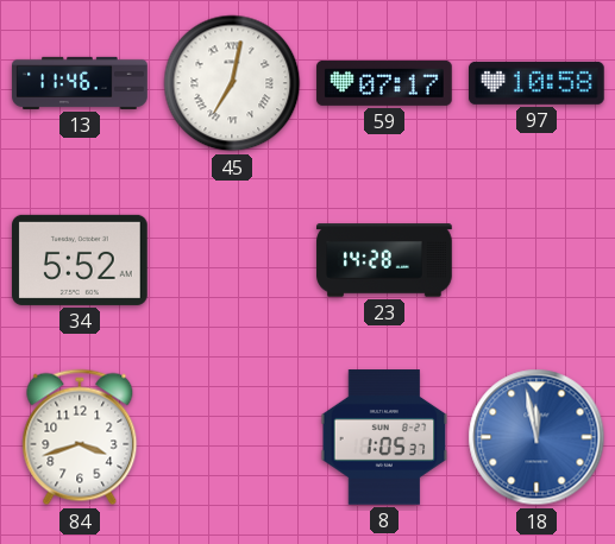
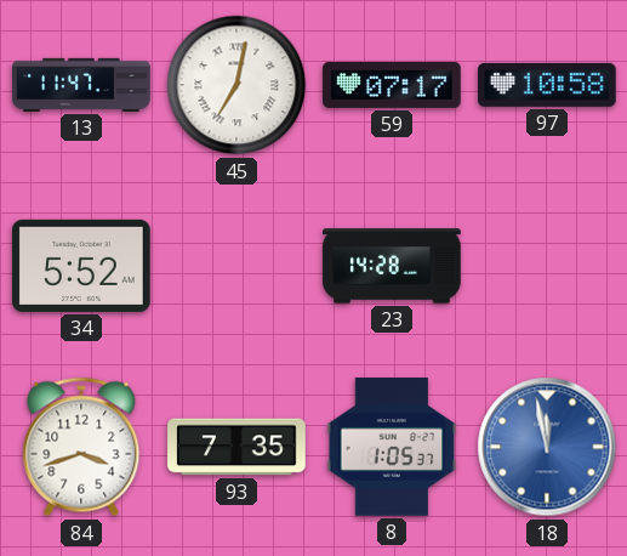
13: 11:46 -> 11:47 (81, 85)
93: none -> 7:35 (236, 447)
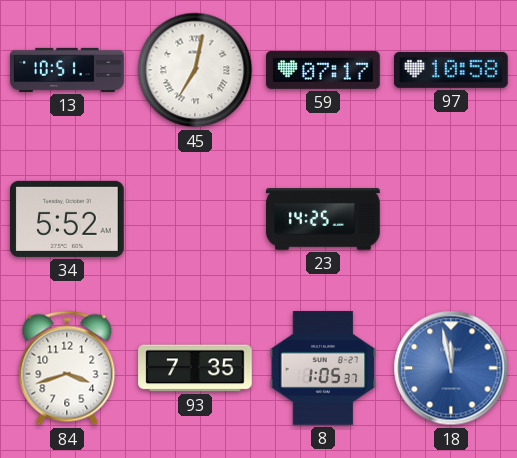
13: 11:47 -> 10:51 (67, 70)
23: 14:28 -> 14:25 (323, 219)
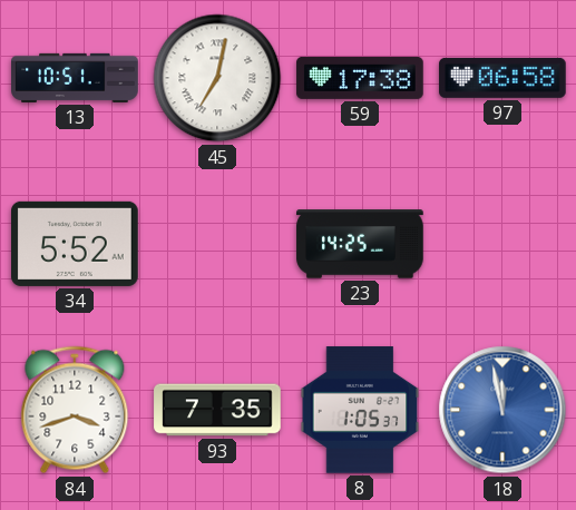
59: 07:17 -> 17:38 (360, 78)
97: 10:58 -> 06:58 (504, 78)
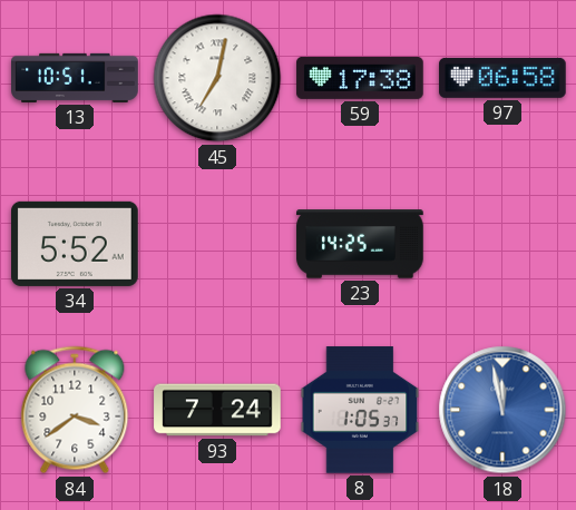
84: 3:42 -> 3:39 (75, 410)
93: 7:35 -> 7:24 (217, 410)
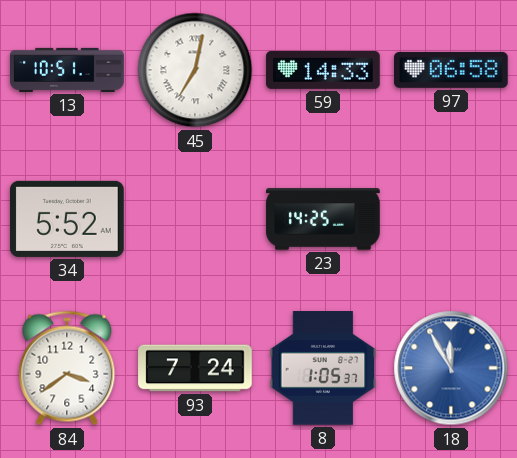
59: 17:38 -> 14:33 (323, 70)
18: 11:58 -> 11:55 (451, 368)
